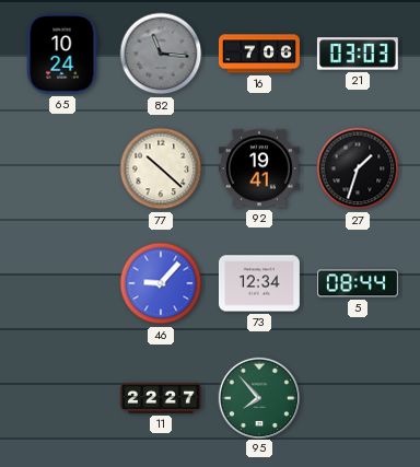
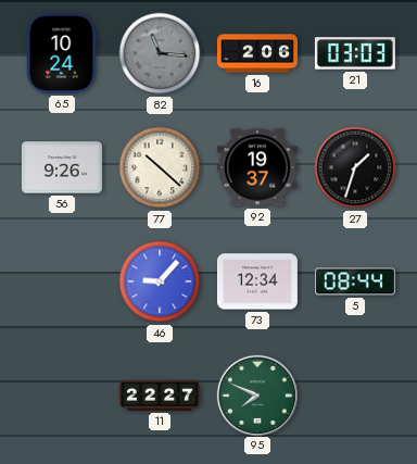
16: 7:06 -> 2:06 (257, 53)
56: none -> 9:26 (62, 167)
92: 19:41 -> 19:37 (257, 167)
95: 7:53 -> 7:49 (256, 394)
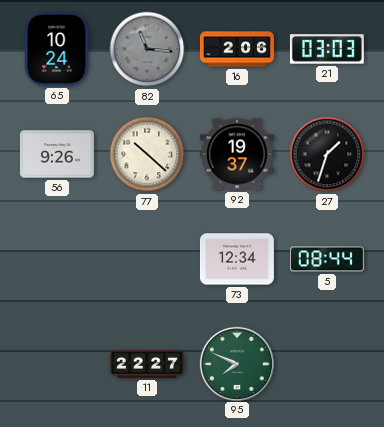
46: 9:07 -> none (160, 281)
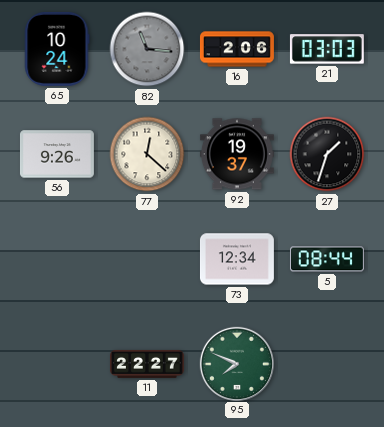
77: 10:22 -> 12:22 (147, 154)
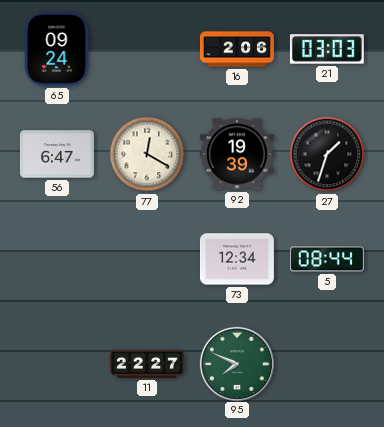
65: 10:24 -> 09:24 (57, 49)
82: 11:16 -> none (147, 49)
56: 9:26 -> 6:47 (57, 154)
77: 12:22 -> 12:20 (147, 154)
92: 19:37 -> 19:39 (237, 154)
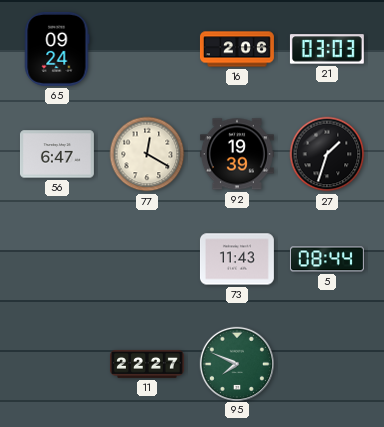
73: 12:34 -> 11:43 (237, 259)
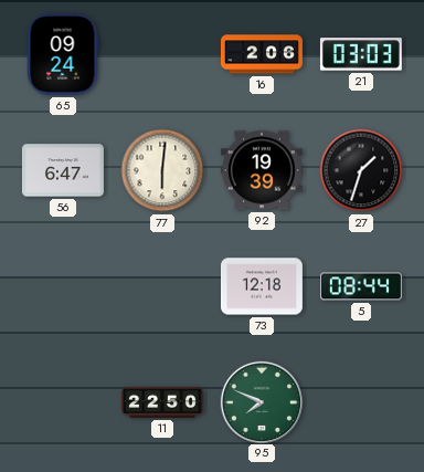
77: 12:20 -> 6:01 (162, 170)
73: 11:43 -> 12:18 (262, 286)
11: 22:27 -> 22:50 (162, 402)
